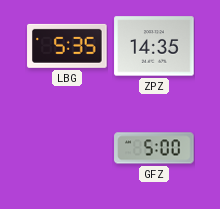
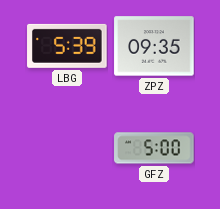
LBG: 5:35 -> 5:39 (67, 46)
ZPZ: 14:35 -> 09:35 (154, 46)
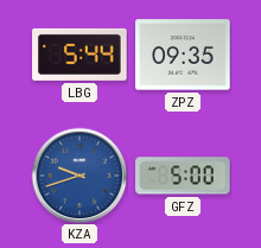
LBG: 5:39 -> 5:44 (79, 55)
KZA: none -> 9:42 (79, 176)
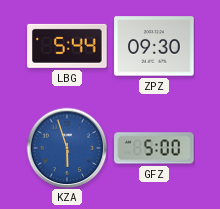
ZPZ: 09:35 -> 09:30 (154, 46)
KZA: 9:42 -> 5:57 (67, 148)
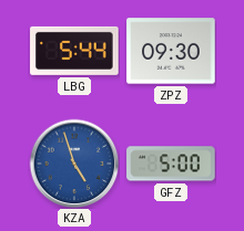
KZA: 5:57 -> 4:57 (74, 164)
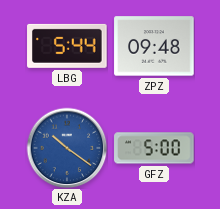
ZPZ: 09:30 -> 09:48 (154, 46)
KZA: 4:57 -> 10:21 (67, 148)
